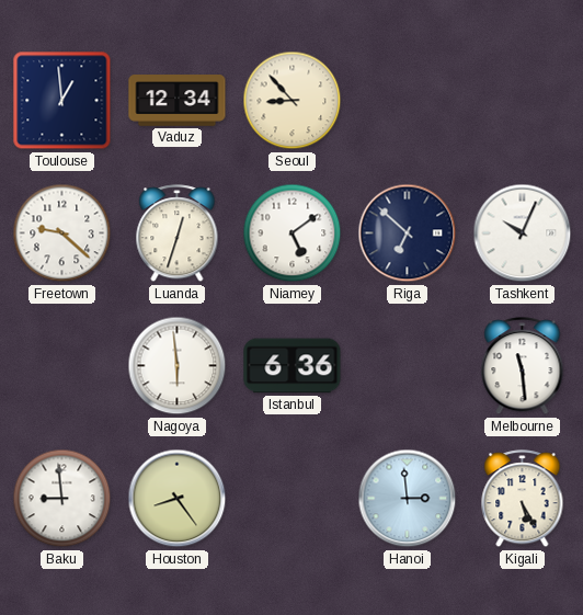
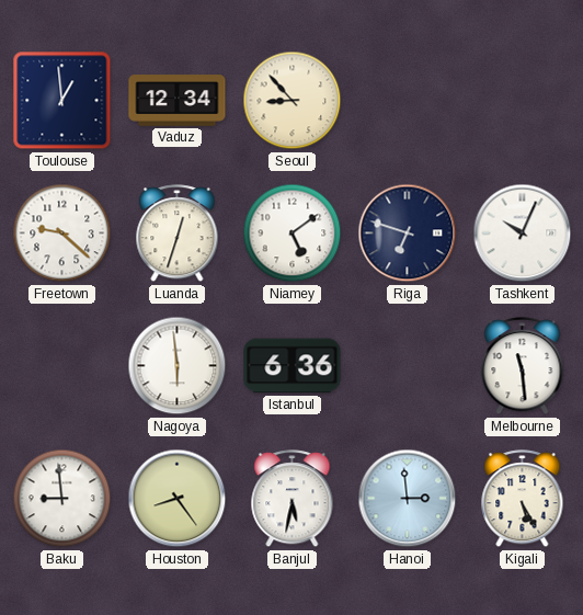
Riga: 6:52 -> 6:48 (408, 234)
Banjul: none -> 5:32 (293, 499)
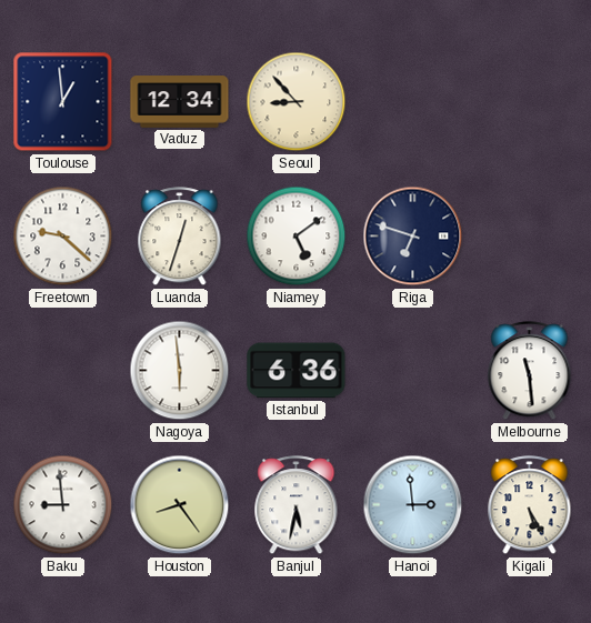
Tashkent: 10:04 -> none (523, 234)
